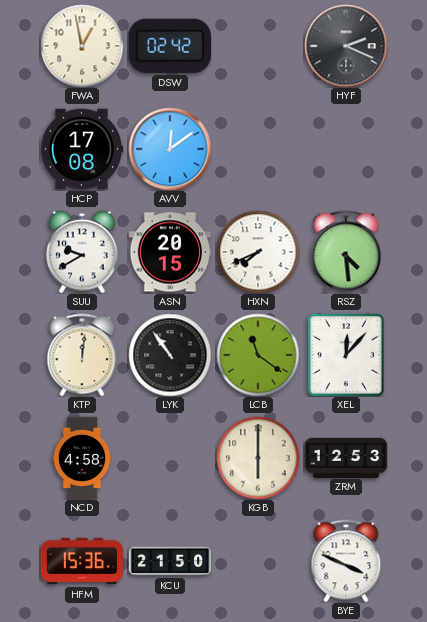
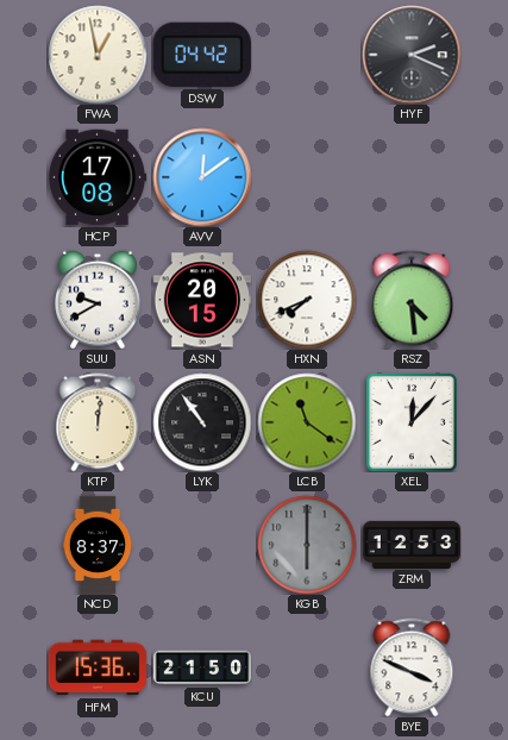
DSW: 02:42 -> 04:42 (202, 55)
NCD: 4:58 -> 8:37 (98, 545)
KGB dial: cream -> grey (307, 545)
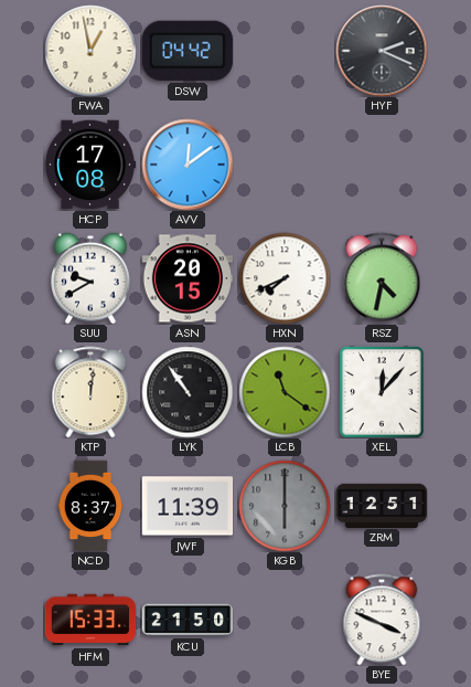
RSZ: 4:29 -> 4:32 (382, 278)
JWF: none -> 11:39 (188, 506)
ZRM: 12:53 -> 12:51 (382, 505)
HFM: 15:36 -> 15:33 (90, 620)
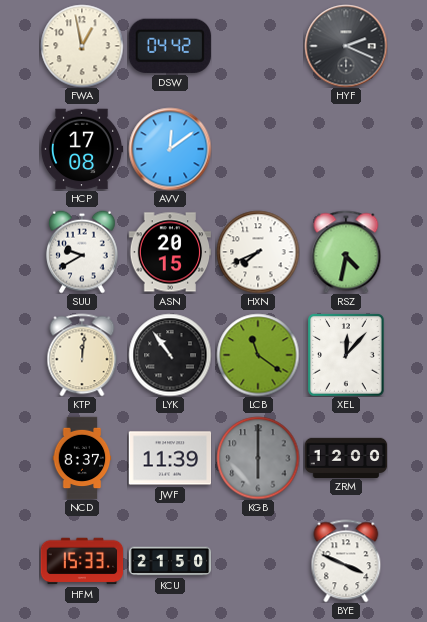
ZRM: 12:51 -> 12:00 (346, 457)
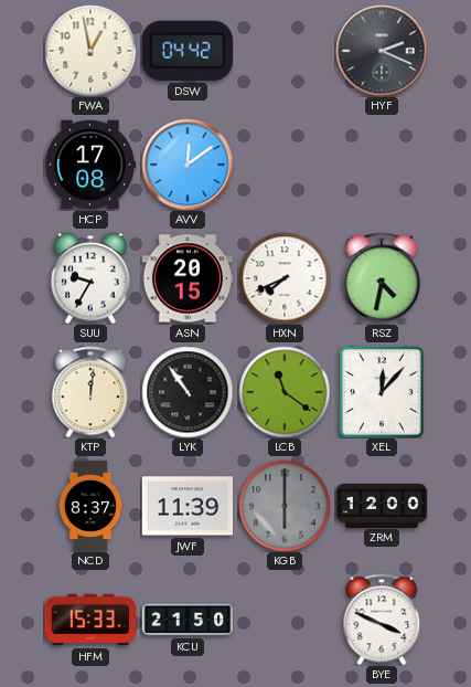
SUU: 9:40 -> 9:35 (92, 278)
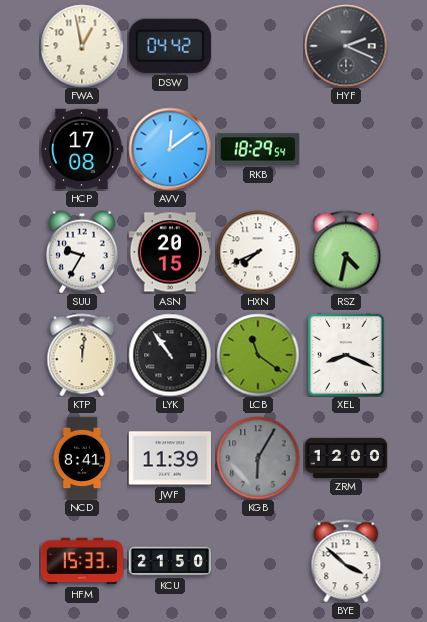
RKB: none -> 18:29 (258, 149)
XEL: 12:07 -> 8:19 (347, 355)
NCD: 8:37 -> 8:41 (82, 458)
KGB: 6:00 -> 6:05 (258, 458)
BYE: 3:49 -> 3:52 (346, 561)
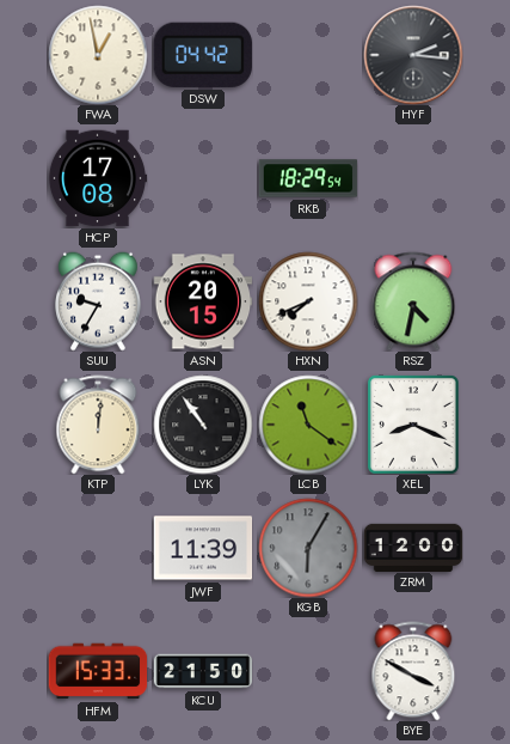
HYF: 2:19 -> 2:16 (413, 55)
AVV: 12:09 -> none (170, 149)
NCD: 8:41 -> none (82, 458)
BYE: 3:52 -> 3:50 (413, 671)
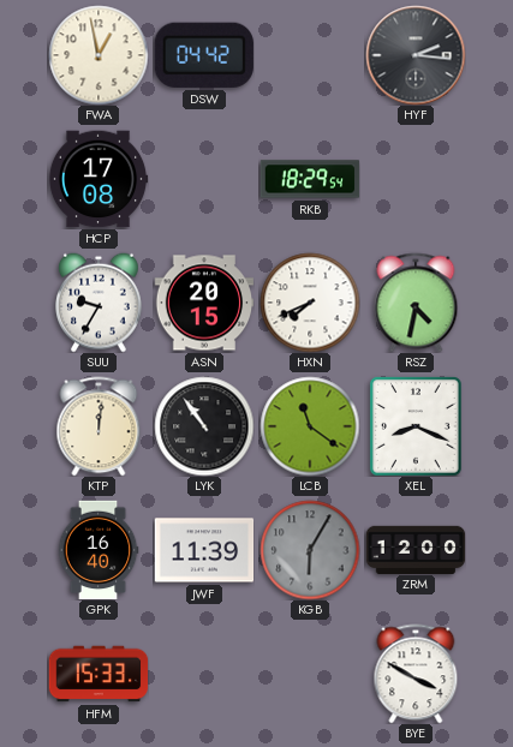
GPK: none -> 16:40 (99, 550)
KCU: 21:50 -> none (203, 671)
